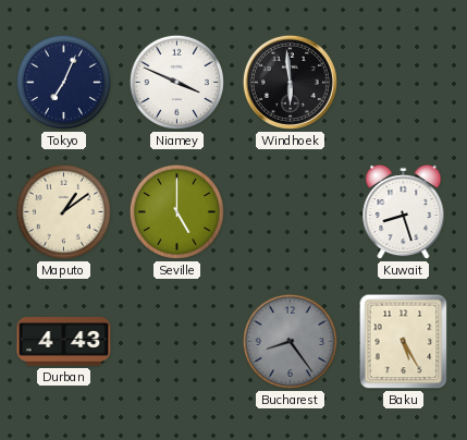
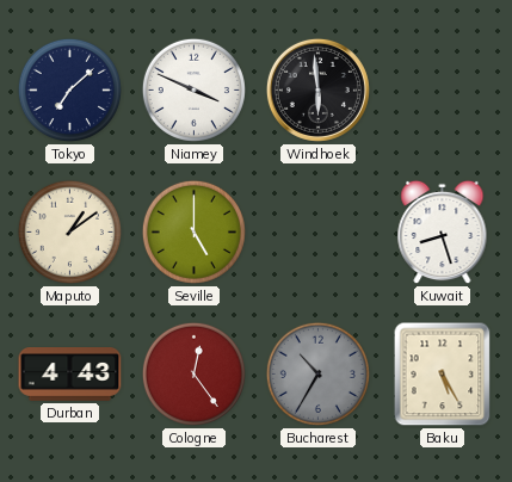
Tokyo: 7:04 -> 7:08 (69, 89)
Cologne: none -> 12:24 (193, 373)
Bucharest: 8:24 -> 10:35 (317, 373)
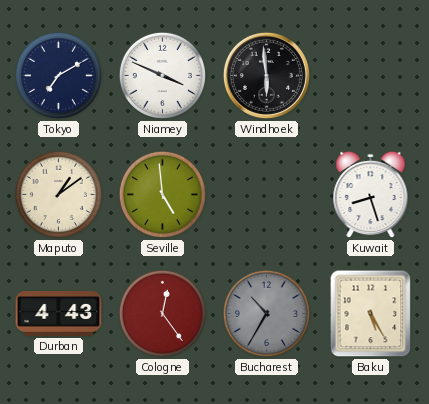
Tokyo: 7:08 -> 7:10 (58, 75)
Seville: 5:00 -> 4:59 (162, 194)
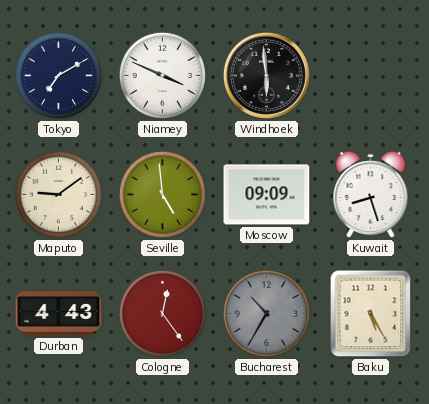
Maputo: 1:09 -> 9:09 (58, 194)
Moscow: none -> 09:09 (267, 195)
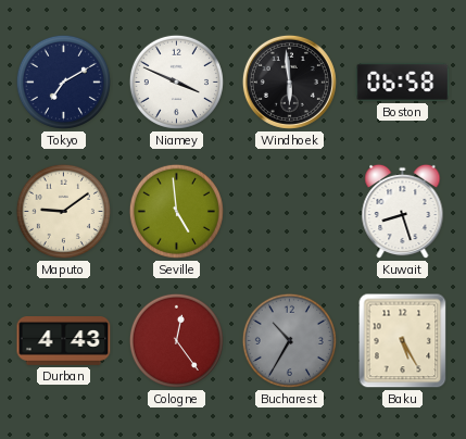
Boston: none -> 06:58 (403, 81)
Moscow: 09:09 -> none (267, 195)
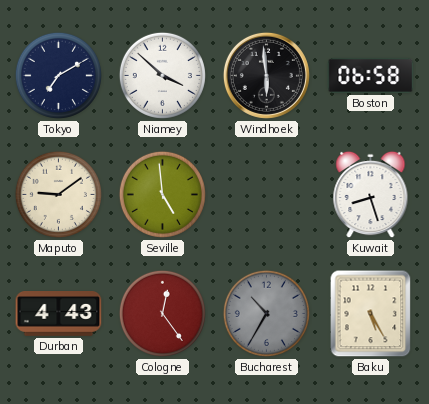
Niamey: 3:49 -> 3:52 (162, 75)
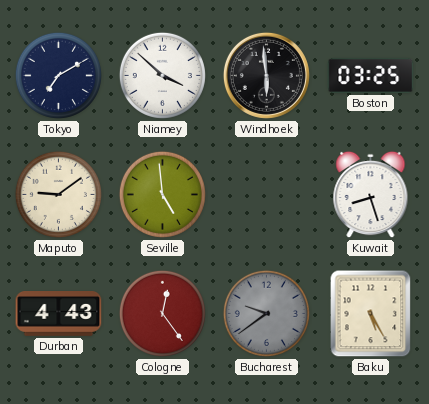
Boston: 06:58 -> 03:25 (371, 75)
Bucharest: 10:35 -> 9:39 (266, 313)
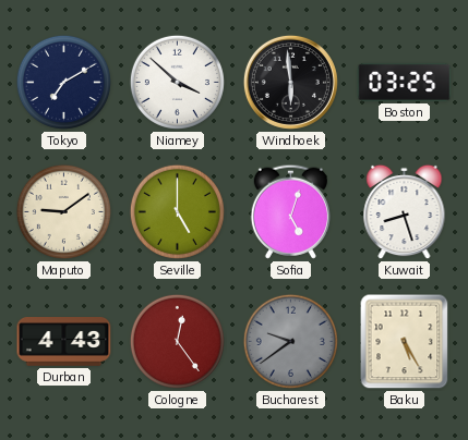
Seville: 4:59 -> 5:00 (177, 211)
Sofia: none -> 5:03 (290, 211)
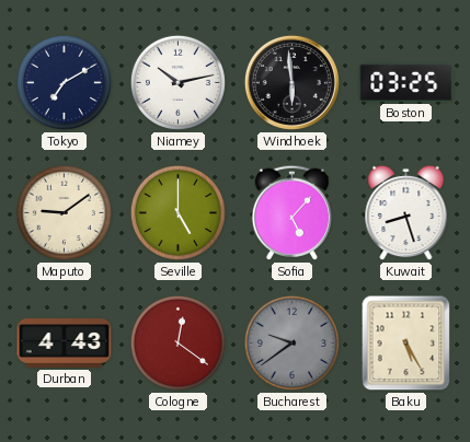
Niamey: 3:52 -> 10:13 (177, 82)
Sofia: 5:03 -> 5:07 (291, 212)
Cologne: 12:24 -> 12:21 (177, 342)
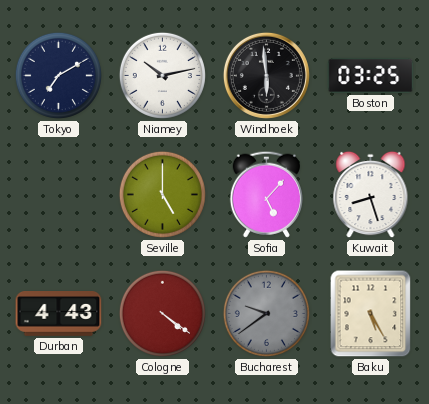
Maputo: 9:09 -> none (64, 212)
Cologne: 12:21 -> 4:21 (162, 313)
